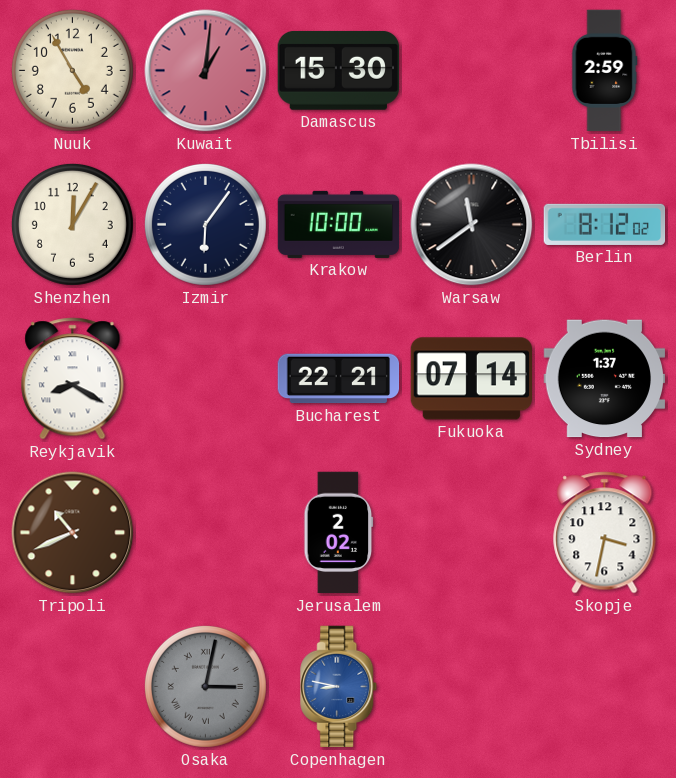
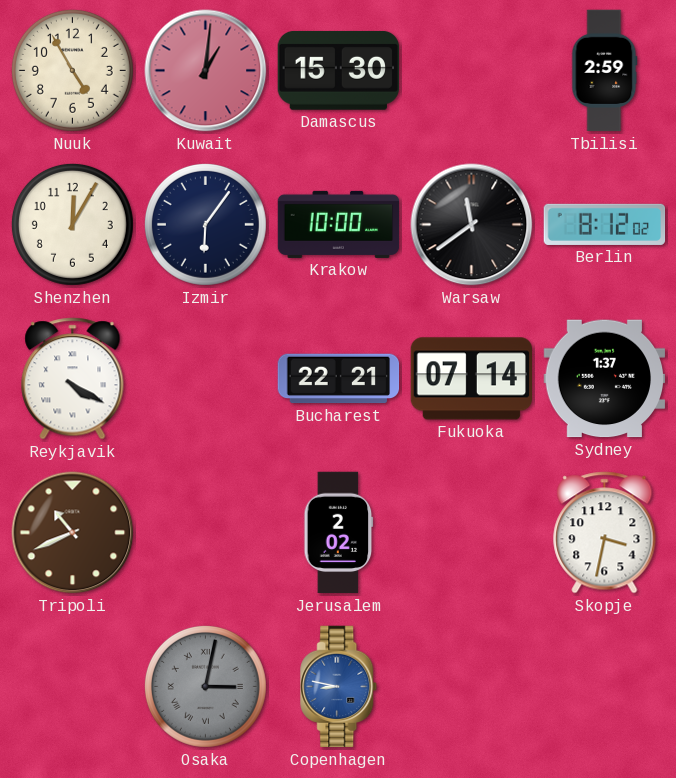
Reykjavik: 8:20 -> 4:20 (73, 379)
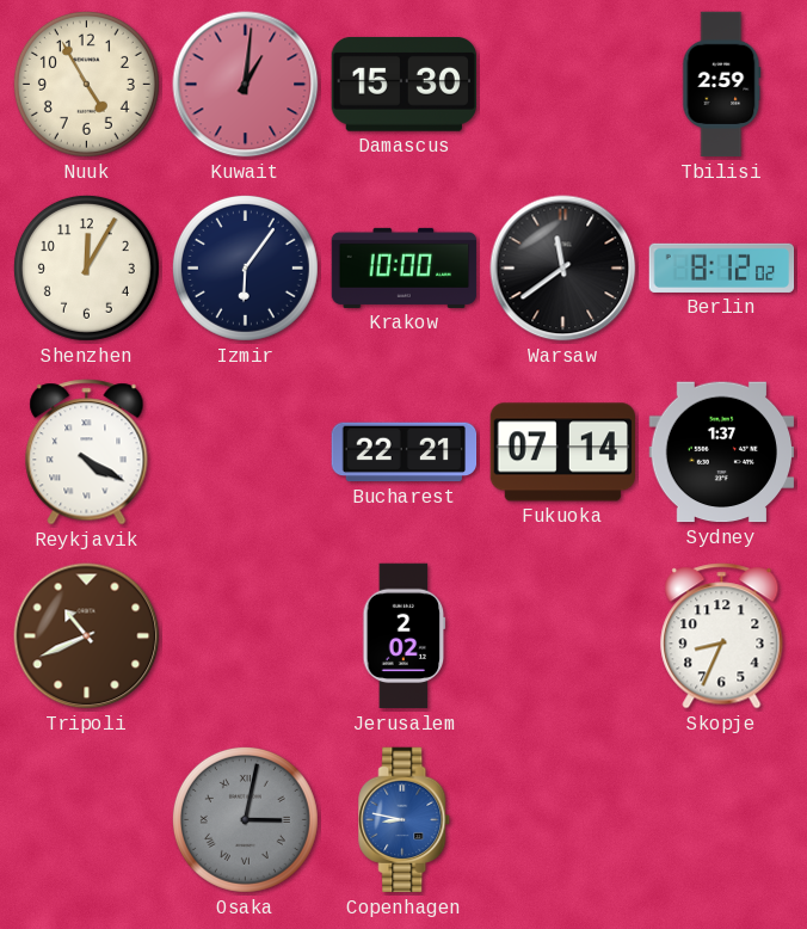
Skopje: 3:32 -> 8:34 (722, 636)
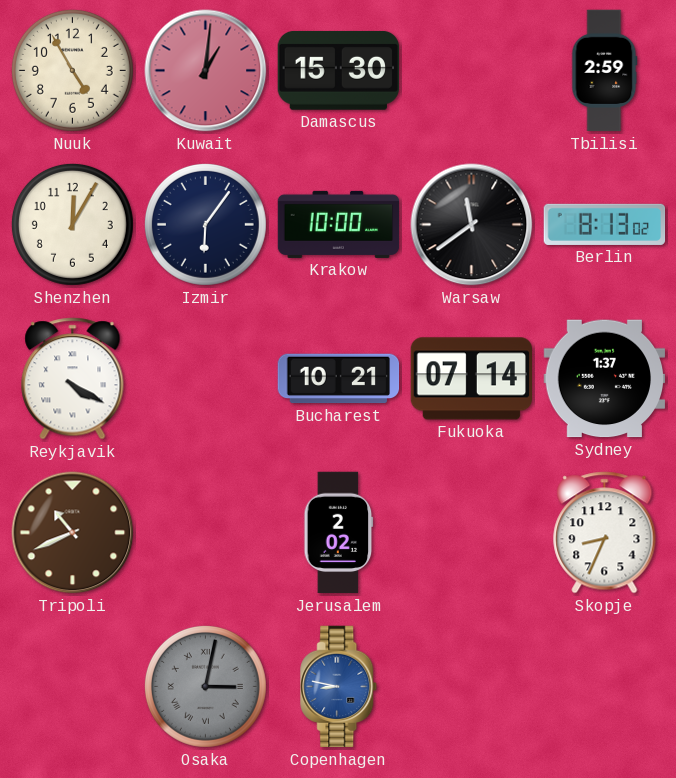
Berlin: 8:12 -> 8:13 (605, 224)
Bucharest: 22:21 -> 10:21 (339, 379)
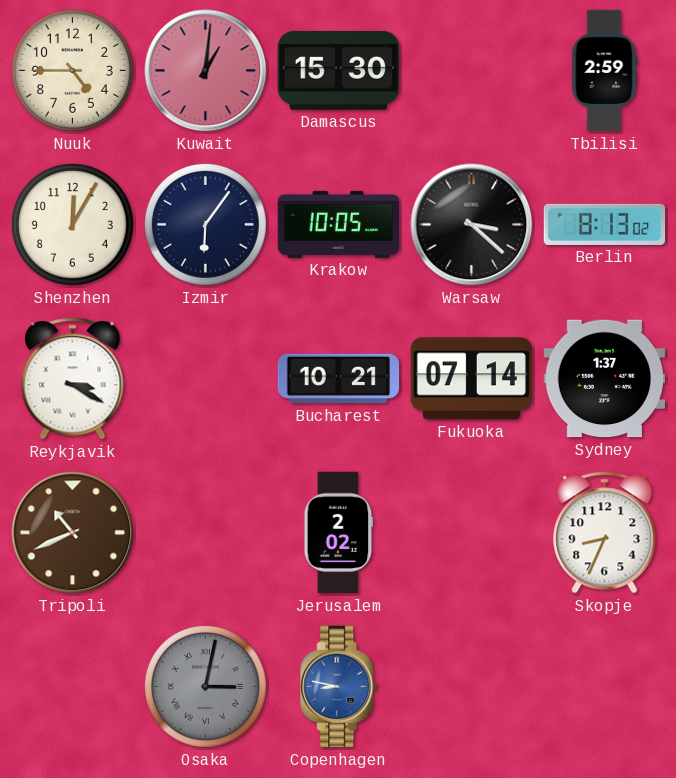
Nuuk: 4:55 -> 4:45 (72, 70)
Krakow: 10:00 -> 10:05 (339, 224)
Warsaw: 11:39 -> 3:22 (472, 225)
Reykjavik: 4:20 -> 3:20 (73, 379)
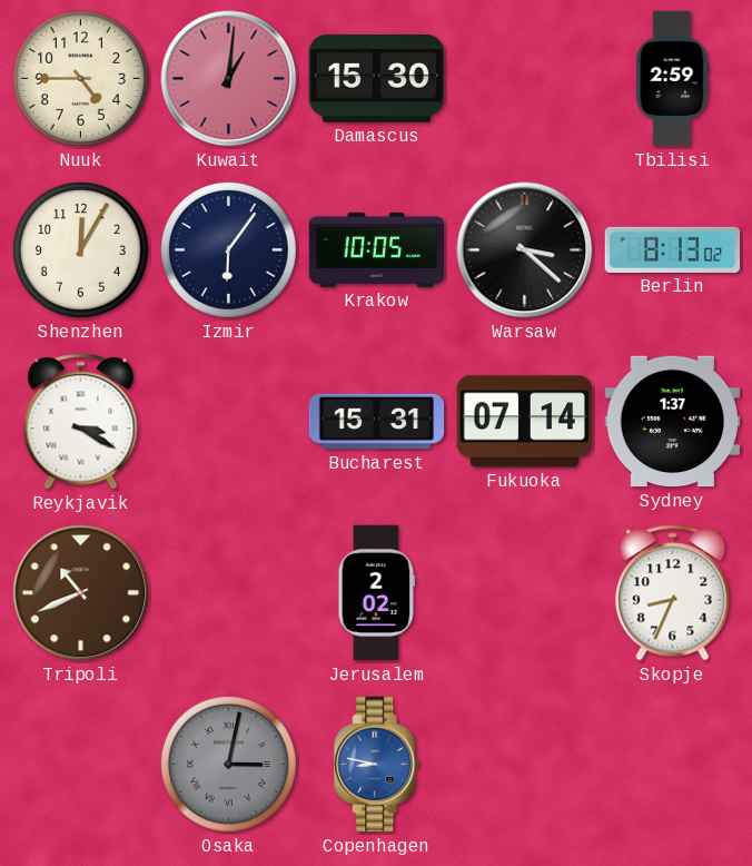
Bucharest: 10:21 -> 15:31 (377, 422)
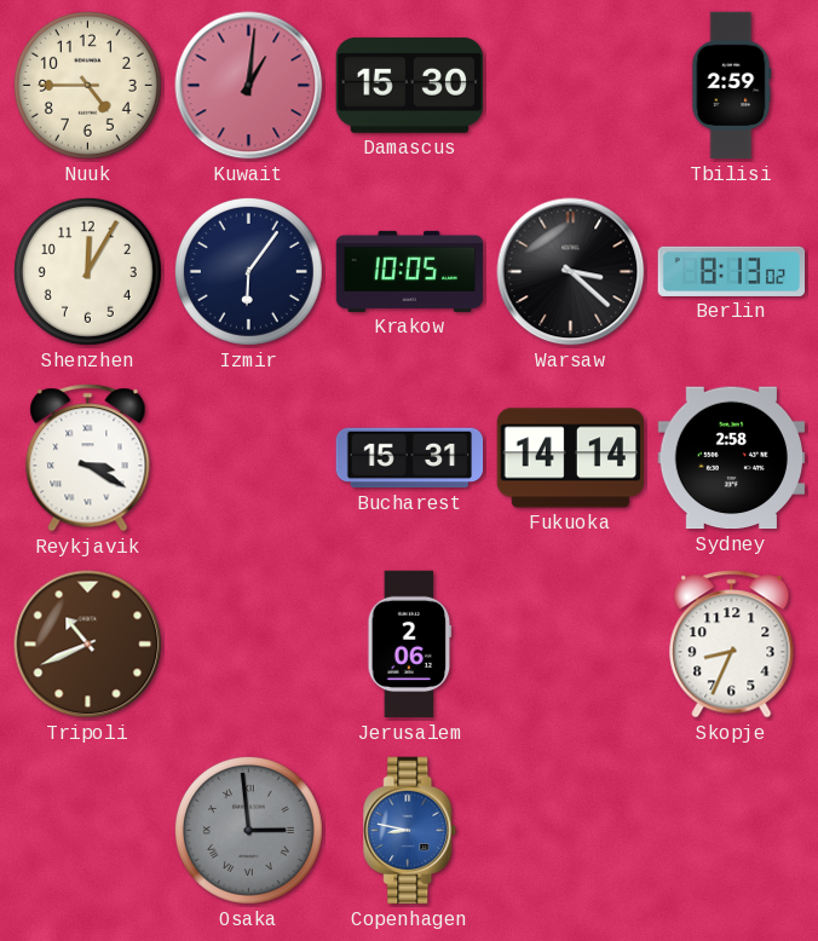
Fukuoka: 07:14 -> 14:14 (571, 458)
Sydney: 1:37 -> 2:58 (732, 458)
Jerusalem: 2:02 -> 2:06 (410, 645)
Osaka: 3:02 -> 2:59 (248, 830)
